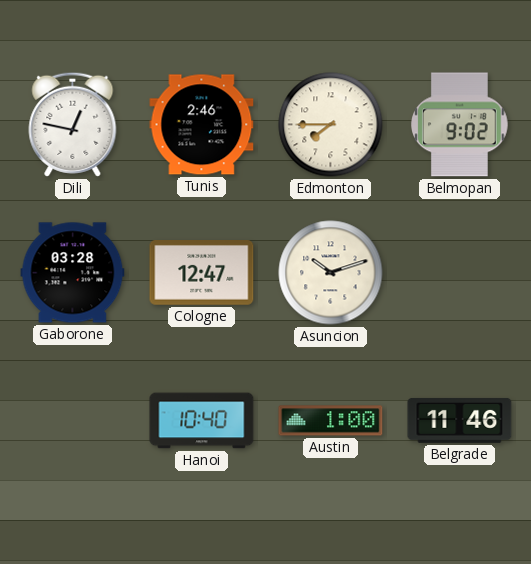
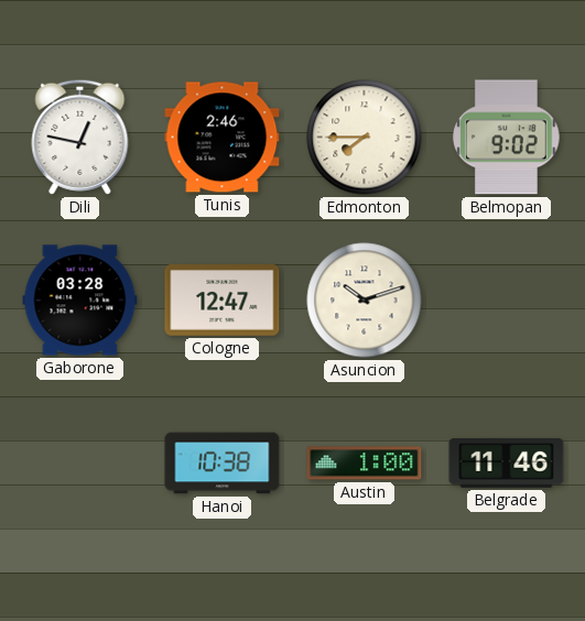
Hanoi: 10:40 -> 10:38 (223, 464)
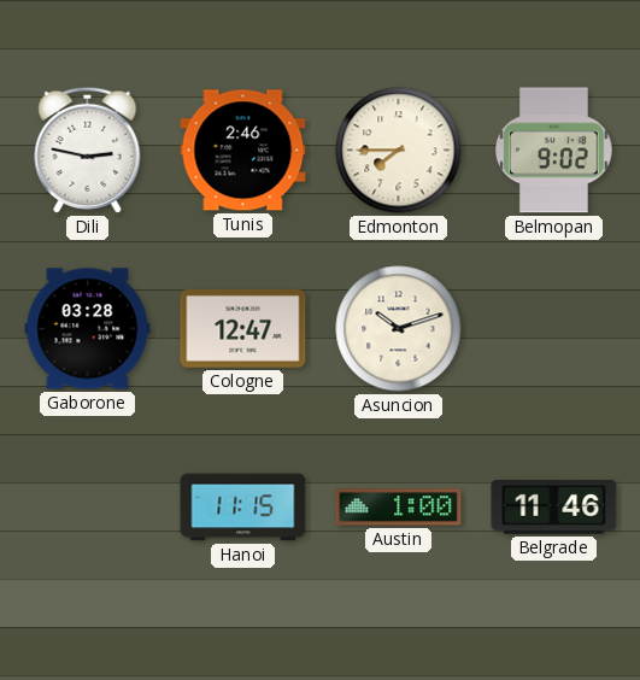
Dili: 12:47 -> 2:47 (88, 150)
Hanoi: 10:38 -> 11:15 (243, 508)
